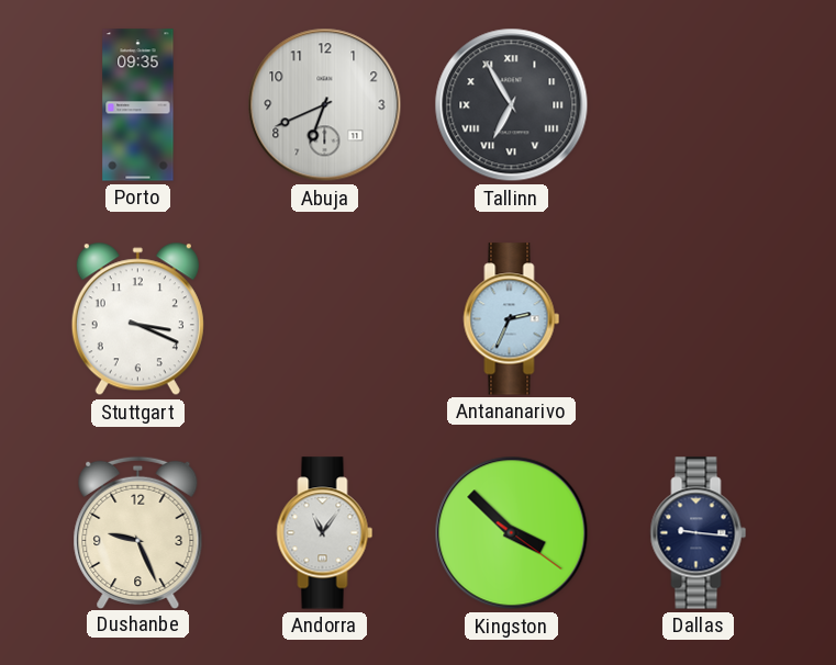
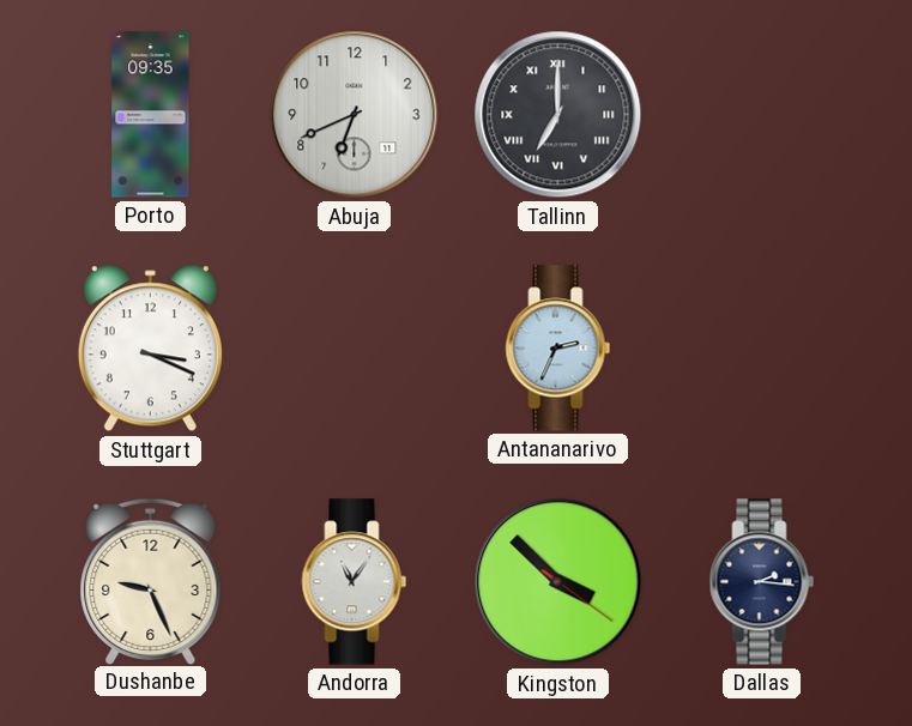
Tallinn: 6:55 -> 7:00 (558, 115)
Dallas: 9:16 -> 2:16 (762, 582)
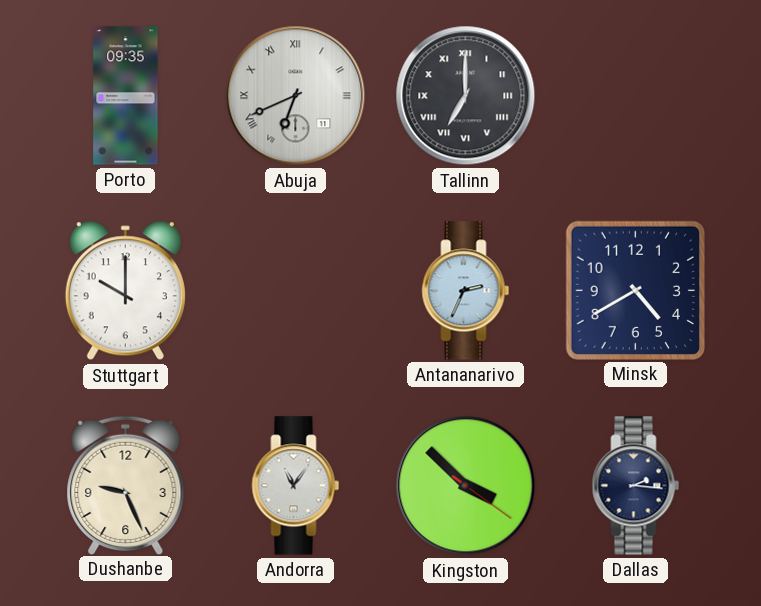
Abuja numerals: Arabic -> Roman (296, 96)
Stuttgart: 3:19 -> 10:00 (125, 291)
Minsk: none -> 4:40 (635, 290)
